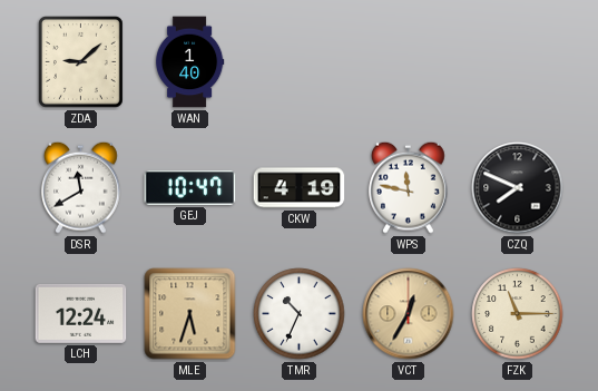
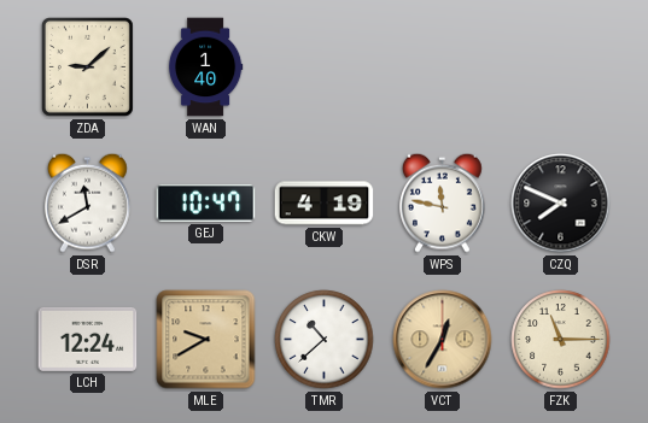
MLE: 5:33 -> 9:40 (206, 340)
TMR: 10:34 -> 10:38 (325, 340)
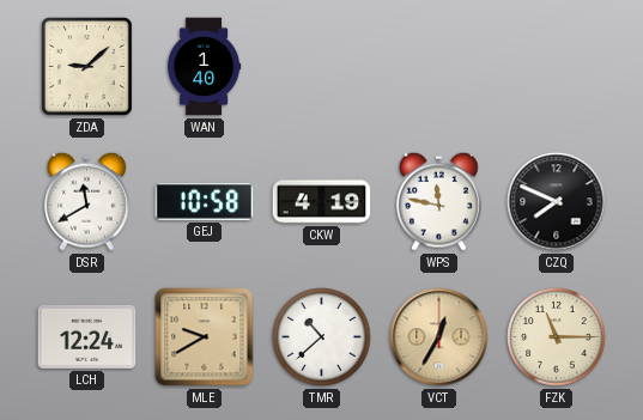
GEJ: 10:47 -> 10:58 (205, 201)
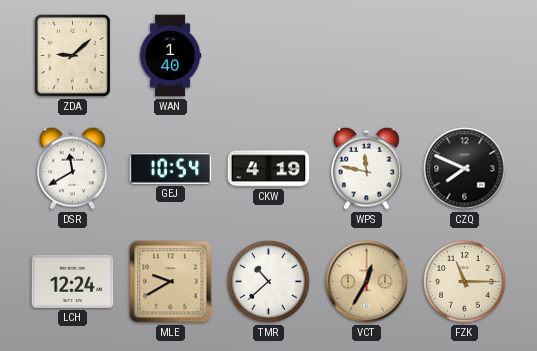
GEJ: 10:58 -> 10:54 (171, 168)
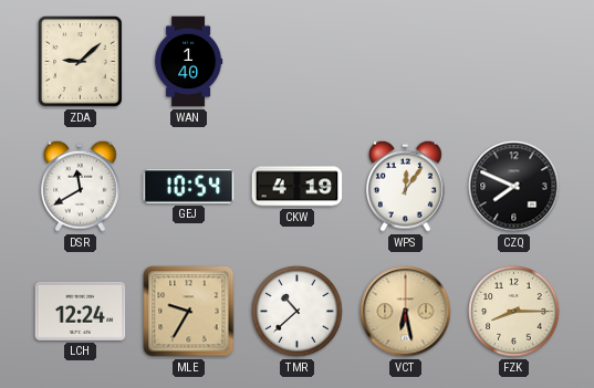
WPS: 11:47 -> 12:06 (406, 186)
MLE: 9:40 -> 9:35 (189, 312)
VCT: 12:35 -> 6:28 (406, 312)
FZK: 11:15 -> 8:15 (514, 312)
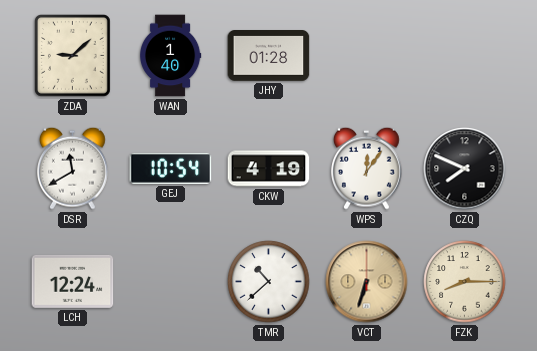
JHY: none -> 01:28 (269, 56)
MLE: 9:35 -> none (189, 312)
VCT: 6:28 -> 6:33 (367, 282)
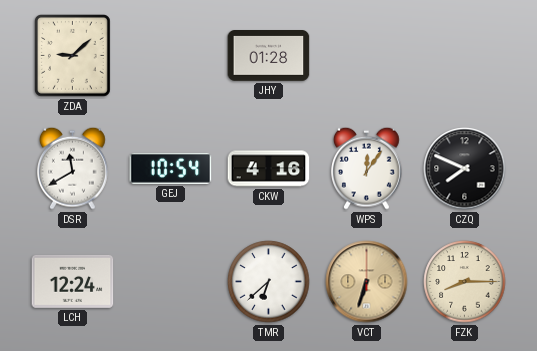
WAN: 1:40 -> none (170, 56)
CKW: 4:19 -> 4:16 (269, 169)
TMR: 10:38 -> 6:38 (269, 282)
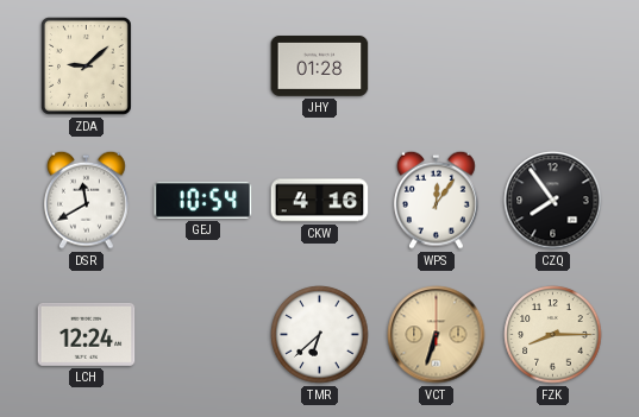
CZQ: 7:49 -> 7:54 (553, 201)
